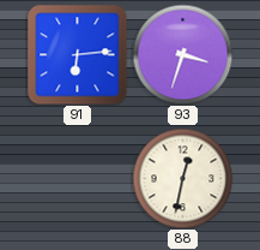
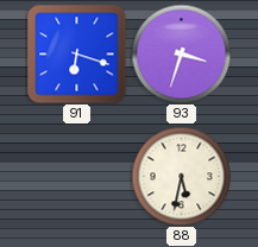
91: 6:14 -> 6:18 (76, 53)
88: 12:32 -> 5:32 (181, 176)
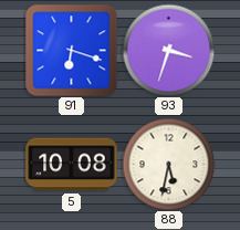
5: none -> 10:08 (72, 165)
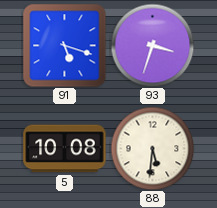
91: 6:18 -> 5:18 (64, 45)
88: 5:32 -> 5:31 (152, 148)
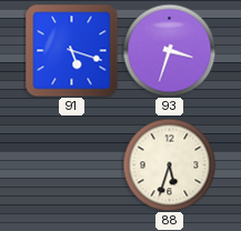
5: 10:08 -> none (65, 149)
88: 5:31 -> 5:33 (169, 164)
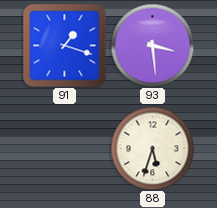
91: 5:18 -> 1:18 (64, 45)
93: 3:33 -> 3:29 (152, 45)
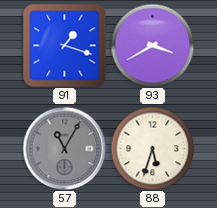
93: 3:29 -> 3:40 (152, 45)
57: none -> 11:05 (64, 148)
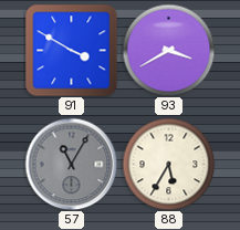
91: 1:18 -> 3:50 (71, 50)
88: 5:33 -> 5:35 (168, 164)
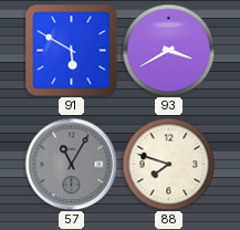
91: 3:50 -> 5:50 (71, 50)
88: 5:35 -> 7:48 (168, 164)
